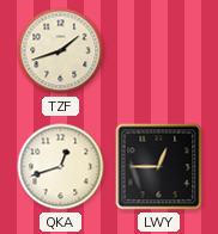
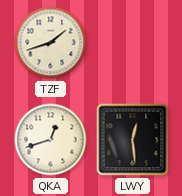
LWY: 12:45 -> 12:29 (133, 140)
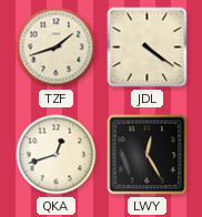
JDL: none -> 4:21 (148, 48)
LWY: 12:29 -> 12:25 (148, 155)
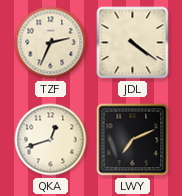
TZF: 1:42 -> 2:34 (51, 43)
LWY: 12:25 -> 7:11 (133, 140)
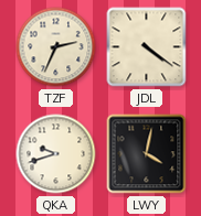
QKA: 12:42 -> 9:42 (56, 154)
LWY: 7:11 -> 4:02 (147, 154)
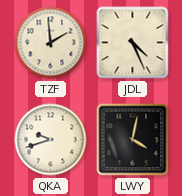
TZF: 2:34 -> 1:59 (51, 43)
JDL: 4:21 -> 4:26 (133, 43)
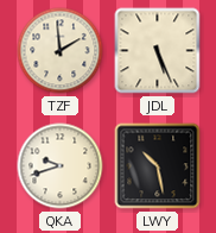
JDL: 4:26 -> 5:26 (158, 51)
LWY: 4:02 -> 10:28 (158, 166)
